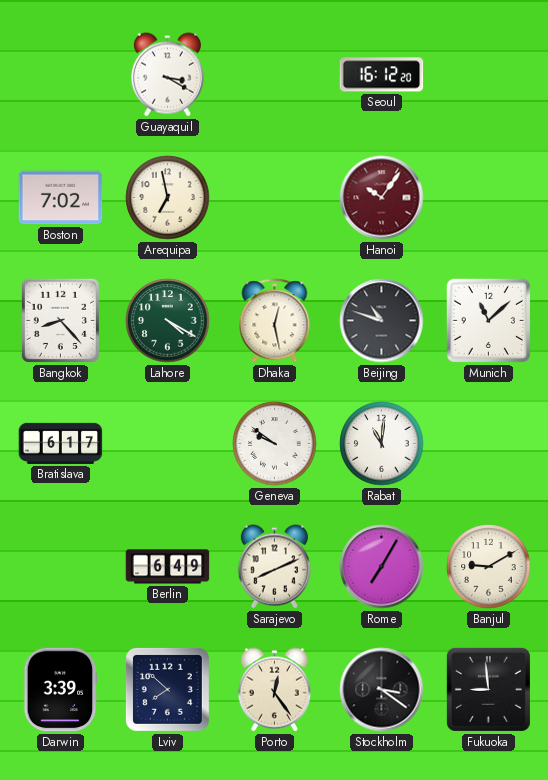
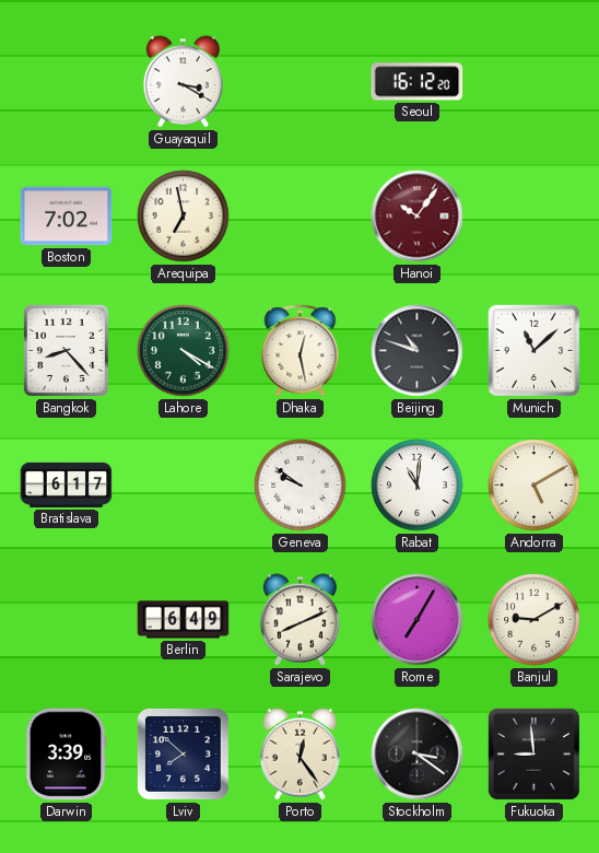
Andorra: none -> 5:10 (535, 486)
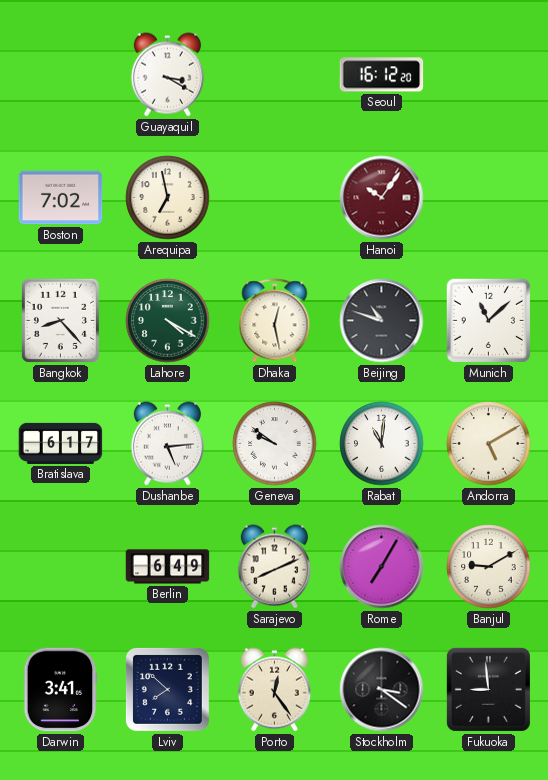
Dushanbe: none -> 5:14 (167, 444)
Darwin: 3:39 -> 3:41 (60, 690)
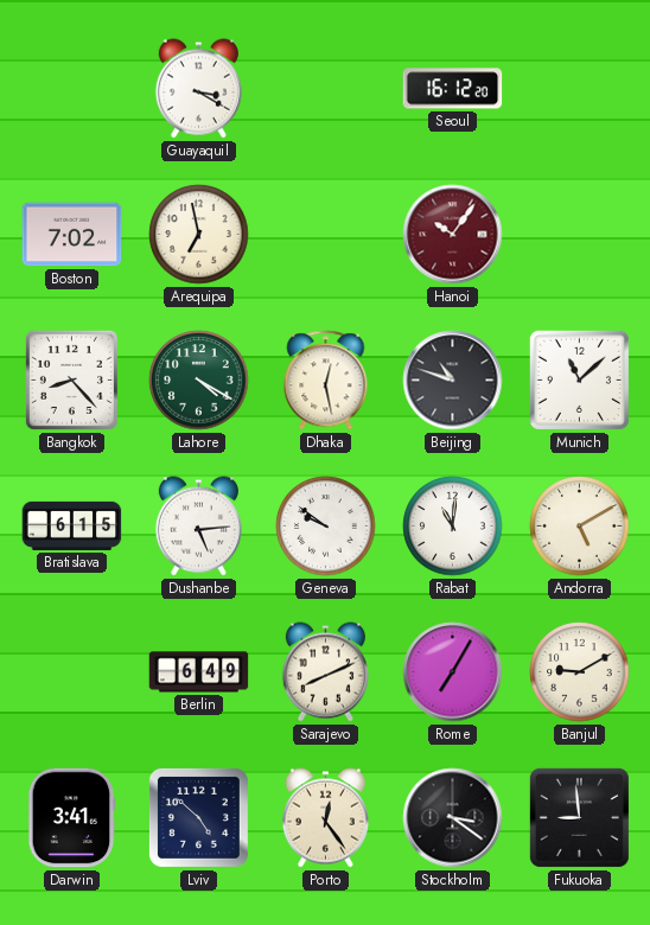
Bratislava: 6:17 -> 6:15 (72, 525)
Lviv: 7:52 -> 4:52 (198, 817)
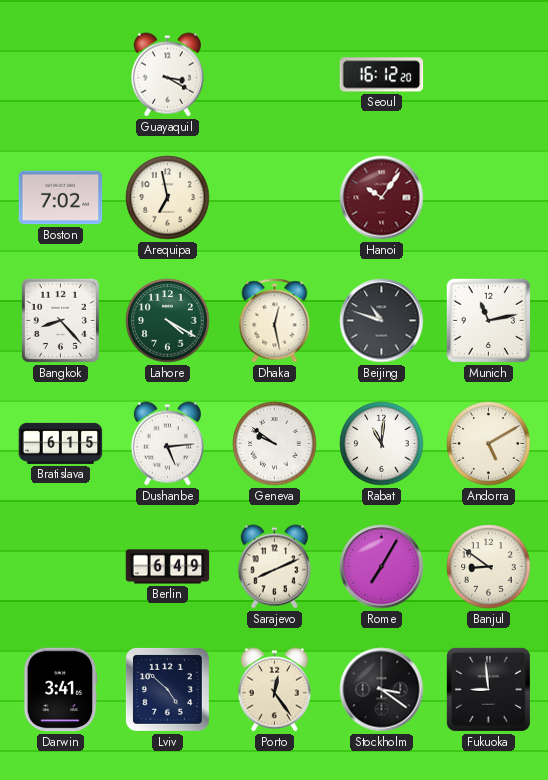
Munich: 11:08 -> 11:13 (488, 320)
Banjul: 9:10 -> 8:51 (489, 567)
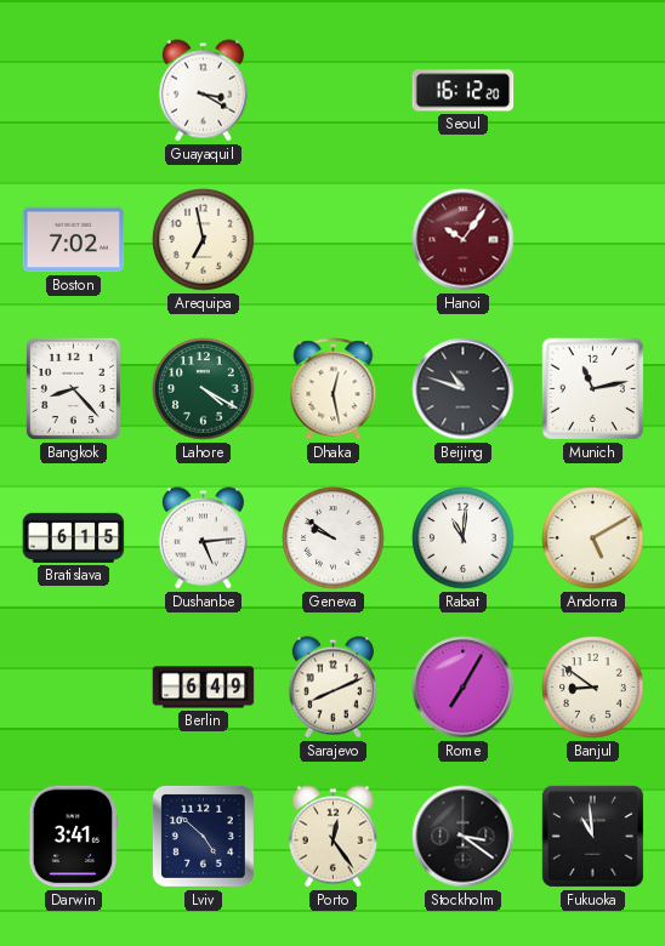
Fukuoka: 8:59 -> 10:59 (592, 836)
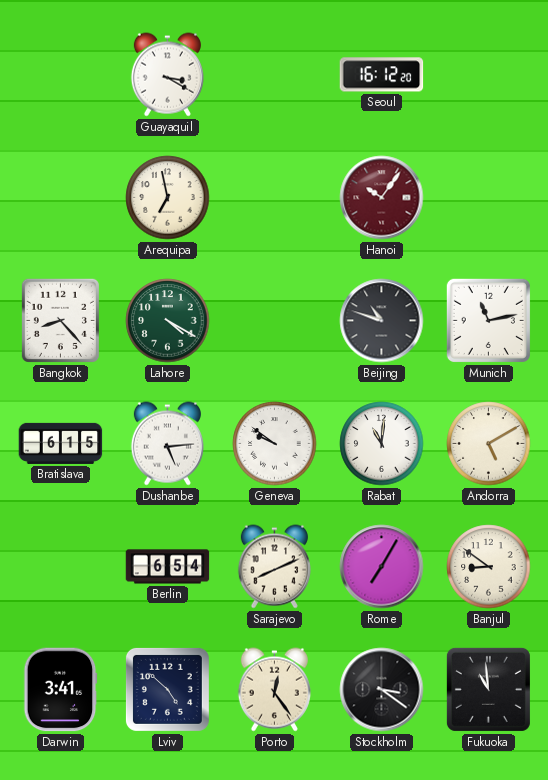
Boston: 7:02 -> none (74, 240)
Dhaka: 12:28 -> none (334, 389)
Berlin: 6:49 -> 6:54 (168, 567)
